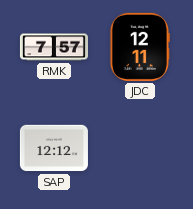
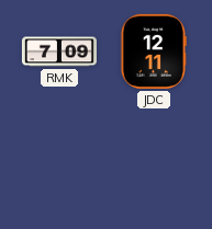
RMK: 7:57 -> 7:09 (59, 51)
SAP: 12:12 -> none (54, 148)
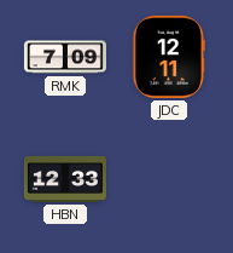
HBN: none -> 12:33 (65, 179)
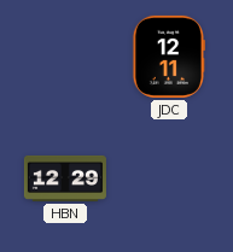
RMK: 7:09 -> none (65, 57)
HBN: 12:33 -> 12:29 (65, 178)
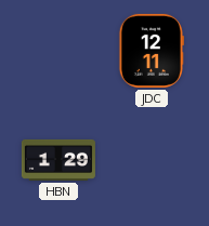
HBN: 12:29 -> 1:29 (58, 160)
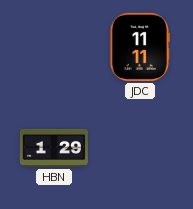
JDC: 12:11 -> 11:11 (140, 47)
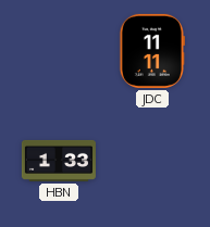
HBN: 1:29 -> 1:33 (59, 161)
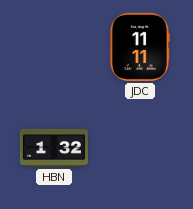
HBN: 1:33 -> 1:32 (54, 148)
